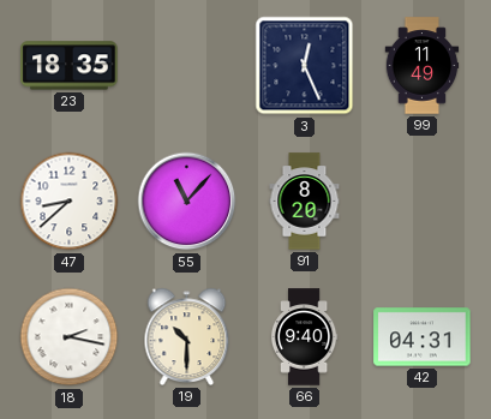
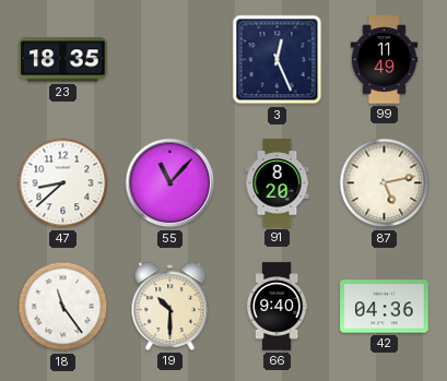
87: none -> 5:13 (385, 183)
18: 2:17 -> 11:24 (63, 307)
42: 04:31 -> 04:36 (385, 307)
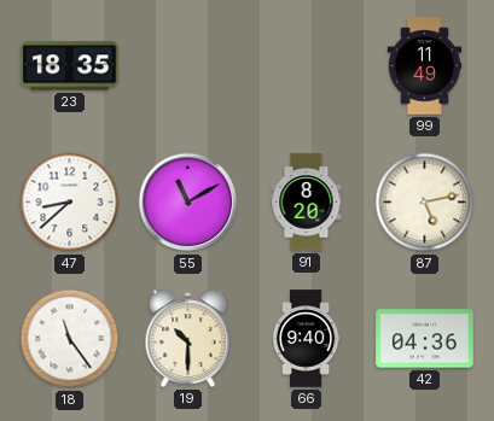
3: 12:26 -> none (278, 60)
55: 11:07 -> 11:10 (188, 203)
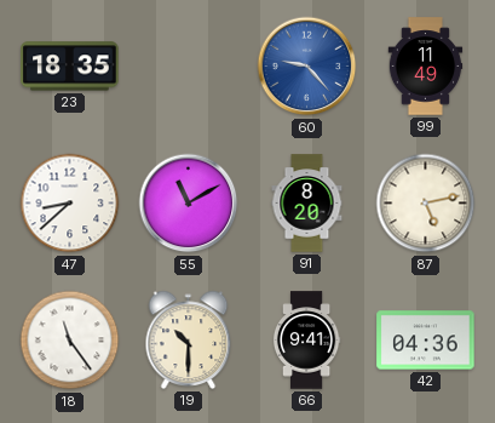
60: none -> 9:23 (307, 67)
66: 9:40 -> 9:41 (306, 341)
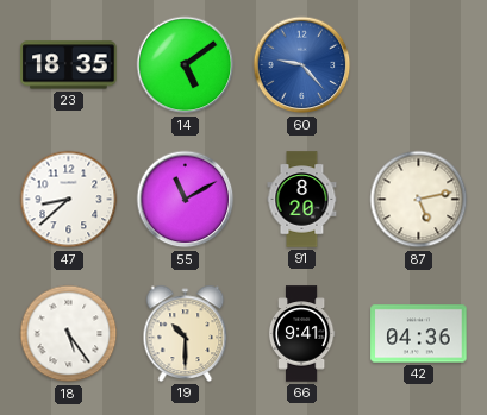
14: none -> 5:09 (186, 65)
99: 11:49 -> none (426, 67)
18: 11:24 -> 5:24 (69, 334)
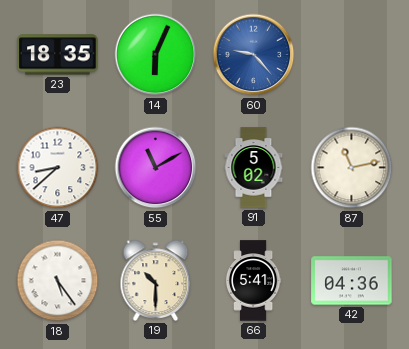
14: 5:09 -> 6:04 (156, 55)
91: 8:20 -> 5:02 (254, 168)
87: 5:13 -> 11:13 (352, 168)
66: 9:41 -> 5:41 (253, 281)
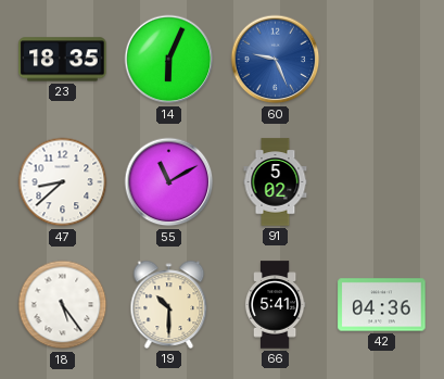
60: 9:23 -> 9:26 (276, 60)
87: 11:13 -> none (352, 168)
